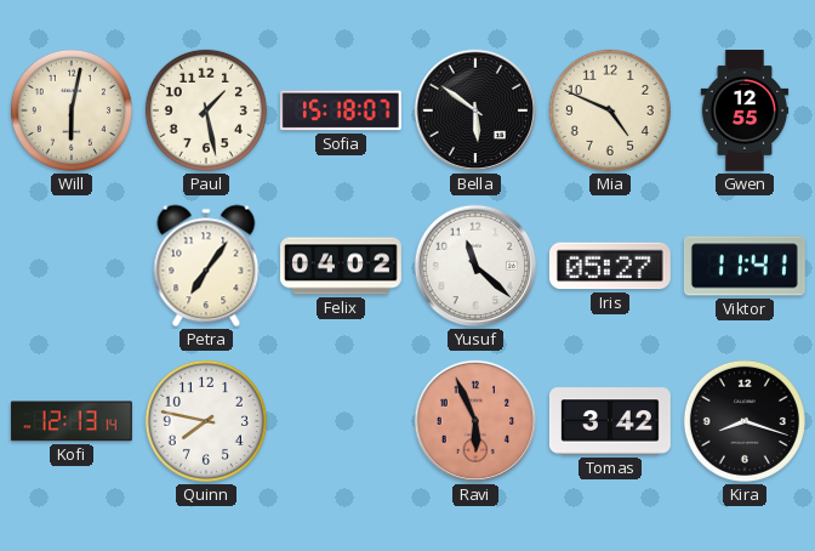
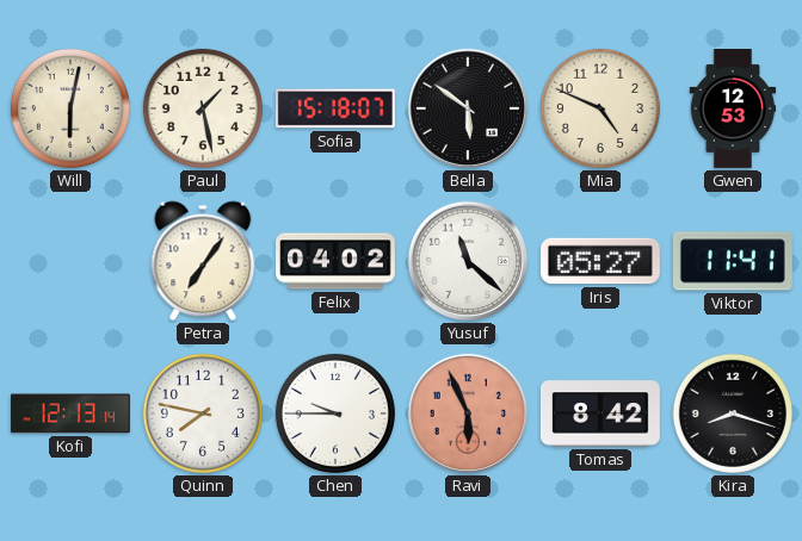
Gwen: 12:55 -> 12:53 (733, 110)
Chen: none -> 9:45 (335, 413)
Tomas: 3:42 -> 8:42 (600, 413)
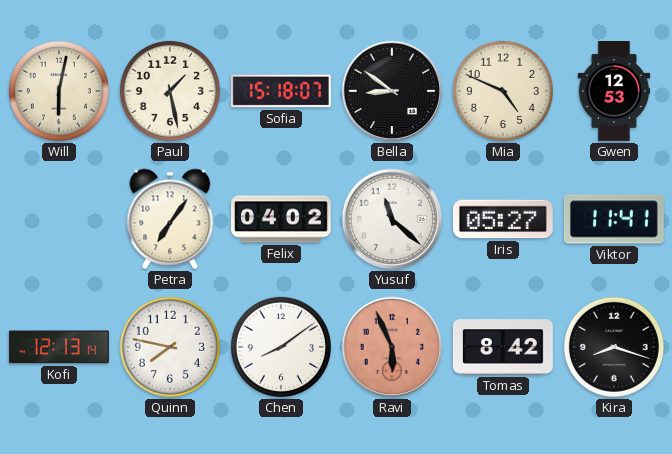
Bella: 5:51 -> 8:51 (392, 91)
Chen: 9:45 -> 8:09 (281, 347)
